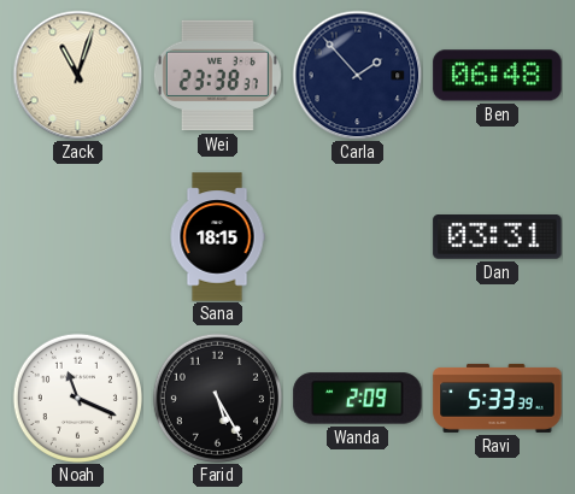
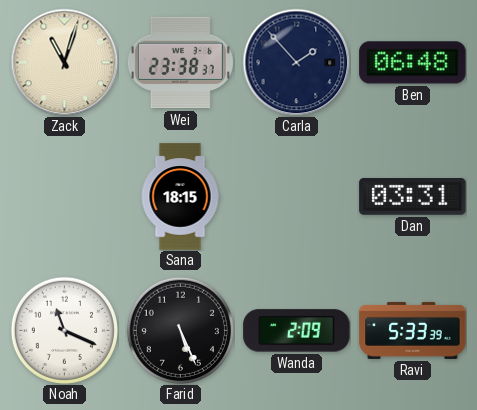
Farid: 5:25 -> 5:26 (180, 330)
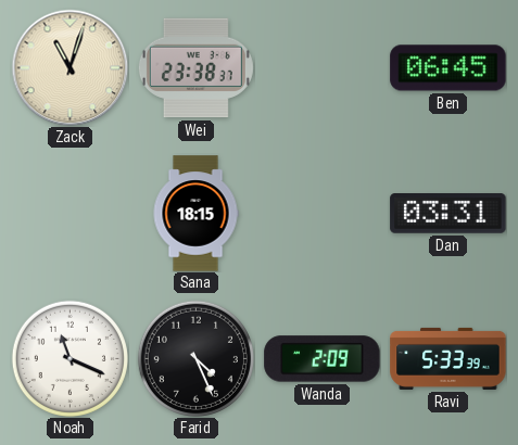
Carla: 1:53 -> none (296, 62)
Ben: 06:48 -> 06:45 (448, 68)
Farid: 5:26 -> 4:26 (195, 358)
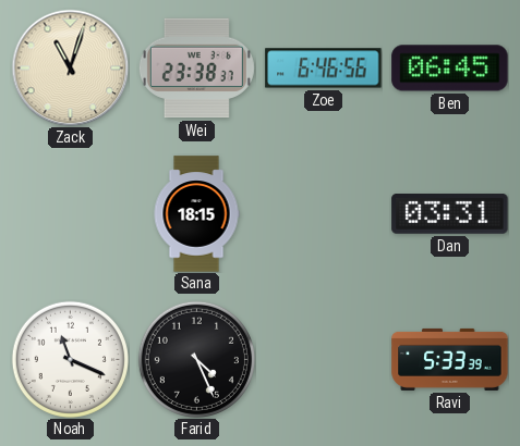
Zoe: none -> 6:46 (324, 69)
Wanda: 2:09 -> none (323, 359)
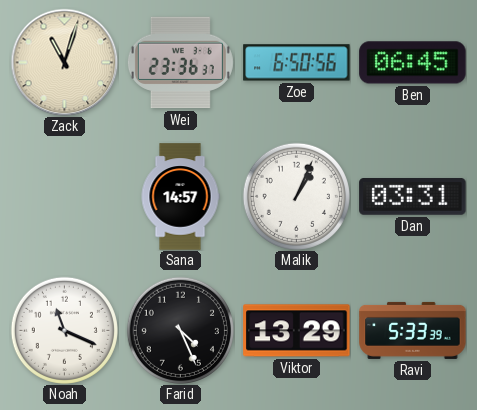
Wei: 23:38 -> 23:36 (180, 63)
Zoe: 6:46 -> 6:50 (297, 63)
Sana: 18:15 -> 14:57 (180, 197)
Malik: none -> 1:04 (296, 196)
Viktor: none -> 13:29 (297, 331)
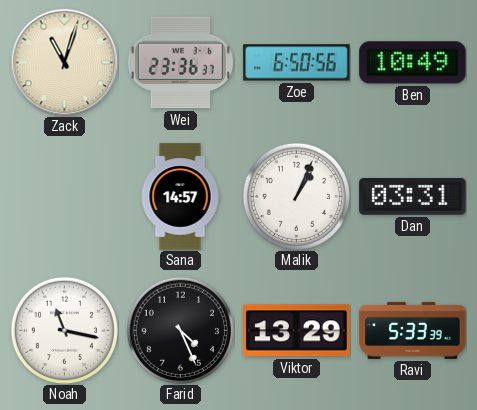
Ben: 06:45 -> 10:49 (413, 63)
Noah: 11:19 -> 11:17 (64, 330)
